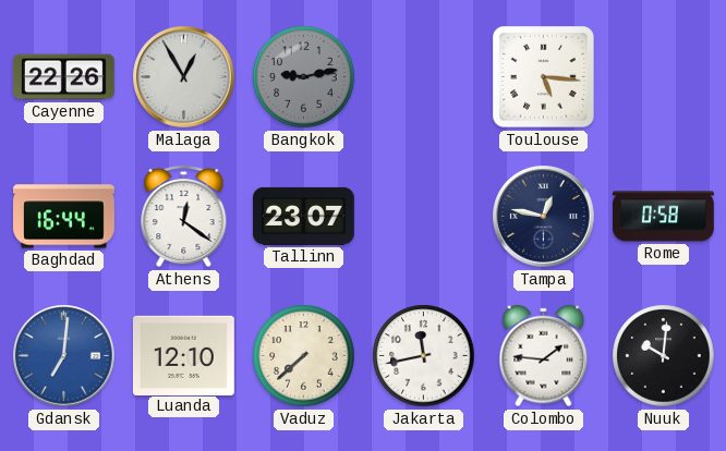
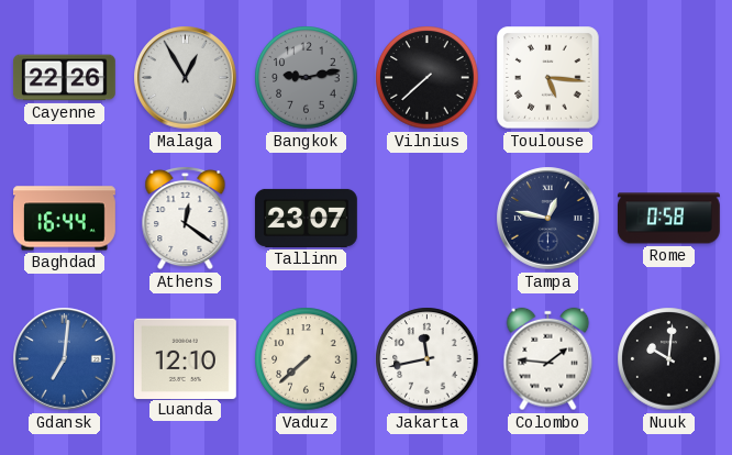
Vilnius: none -> 7:38 (428, 78)
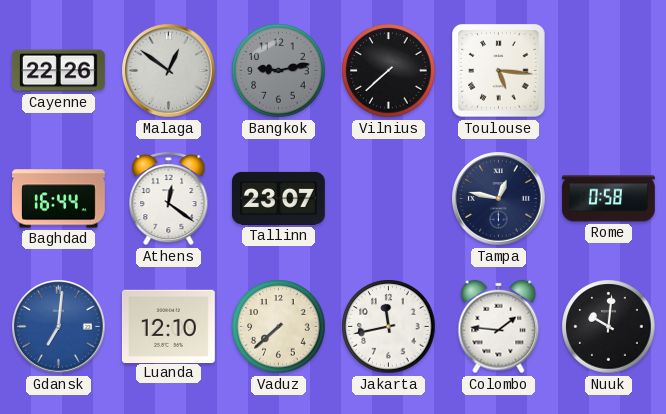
Malaga: 12:55 -> 12:51 (169, 71)
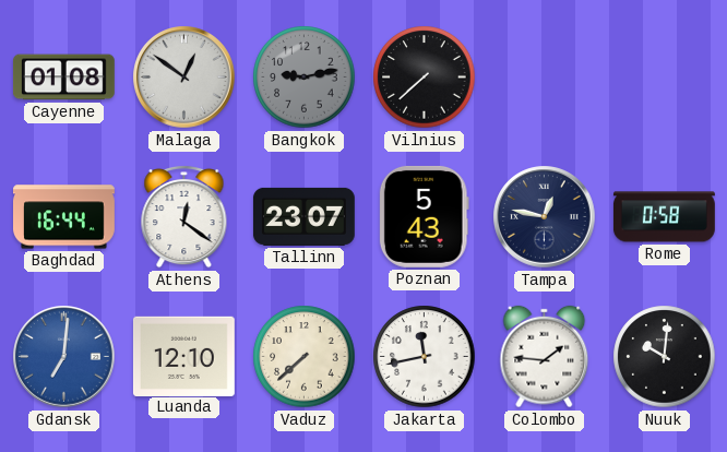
Cayenne: 22:26 -> 01:08 (63, 78)
Toulouse: 5:16 -> none (499, 71)
Poznan: none -> 5:43 (424, 216)
